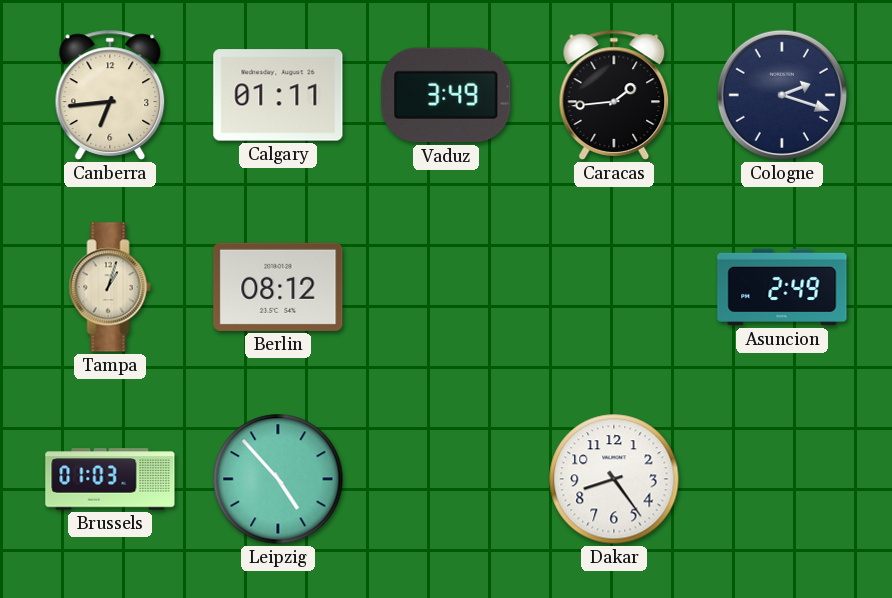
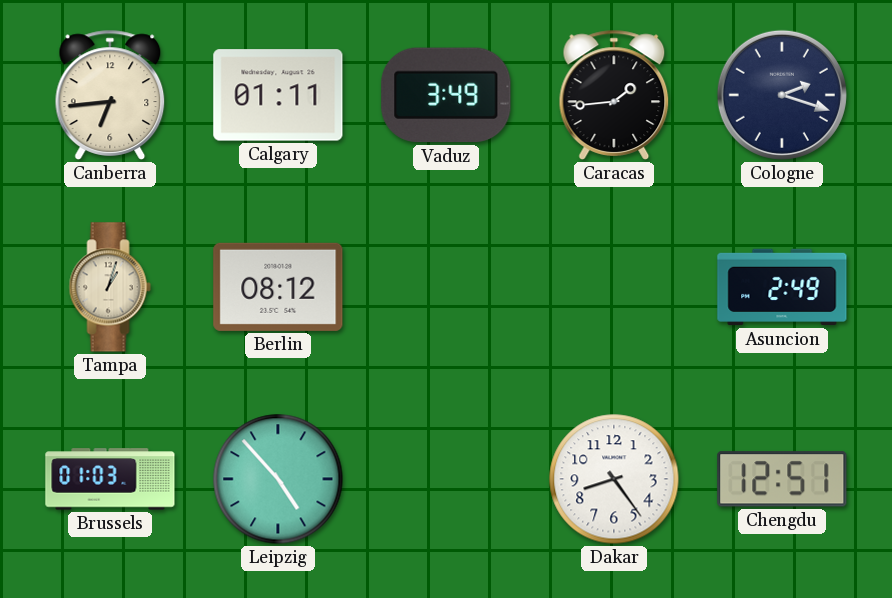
Chengdu: none -> 12:51 (782, 479)
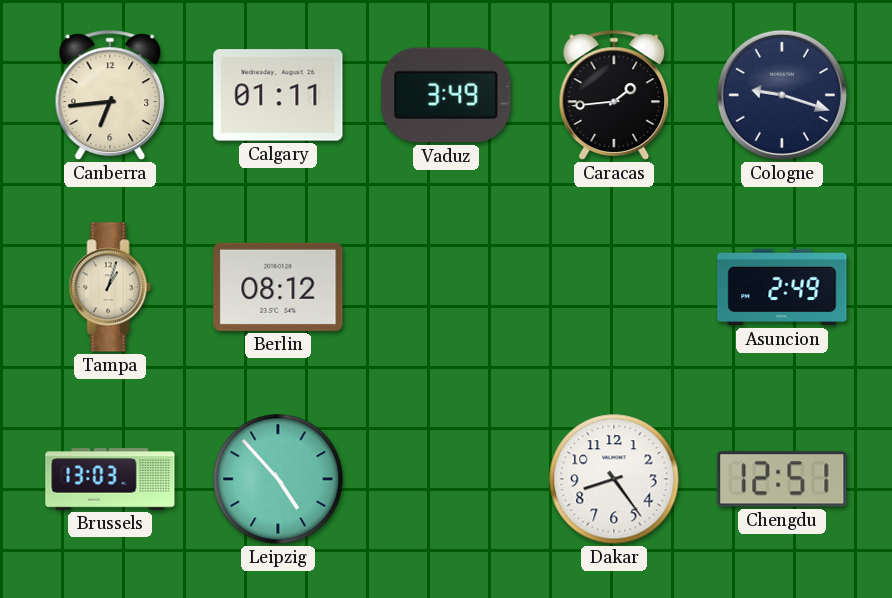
Cologne: 2:18 -> 9:18 (782, 95)
Brussels: 01:03 -> 13:03 (110, 479)
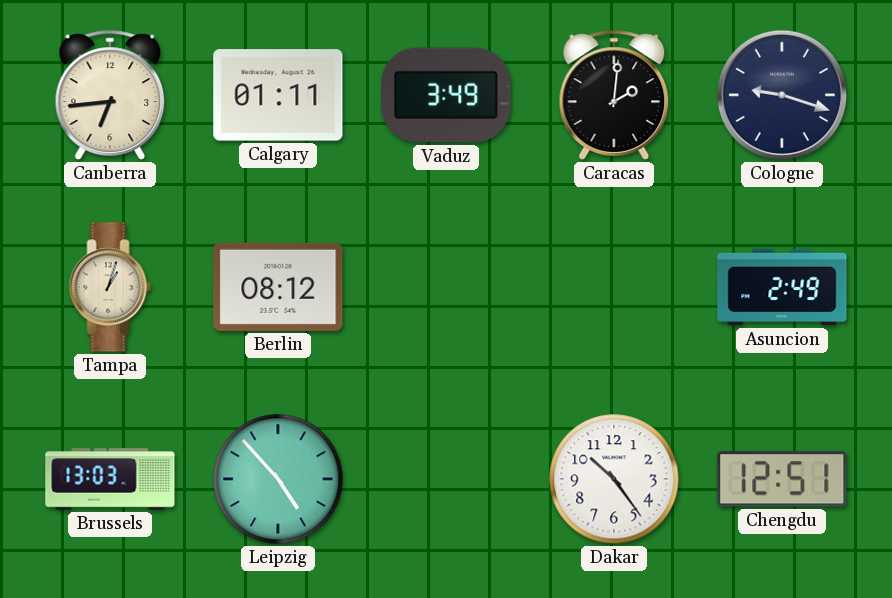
Caracas: 1:44 -> 2:01 (614, 95)
Dakar: 8:24 -> 10:24 (614, 479)
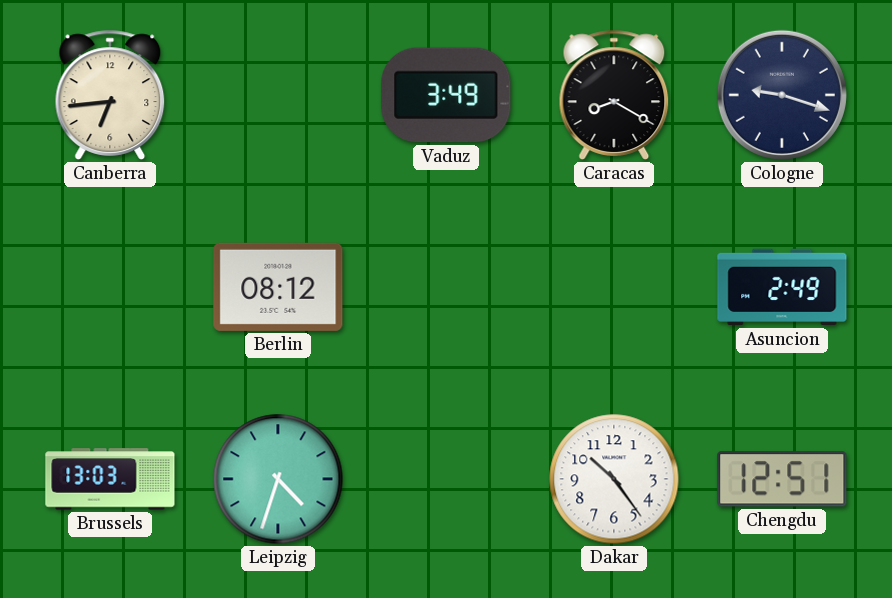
Calgary: 01:11 -> none (278, 95)
Caracas: 2:01 -> 8:20 (614, 95)
Tampa: 1:03 -> none (110, 287)
Leipzig: 4:53 -> 4:33 (278, 479)
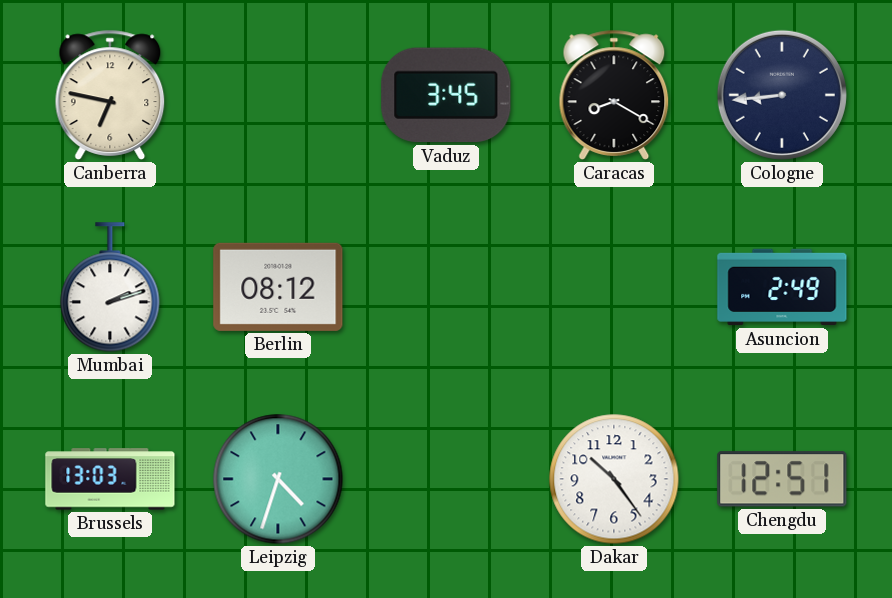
Canberra: 6:44 -> 6:47 (110, 95)
Vaduz: 3:49 -> 3:45 (446, 95)
Cologne: 9:18 -> 8:44 (782, 95)
Mumbai: none -> 2:12 (110, 287)
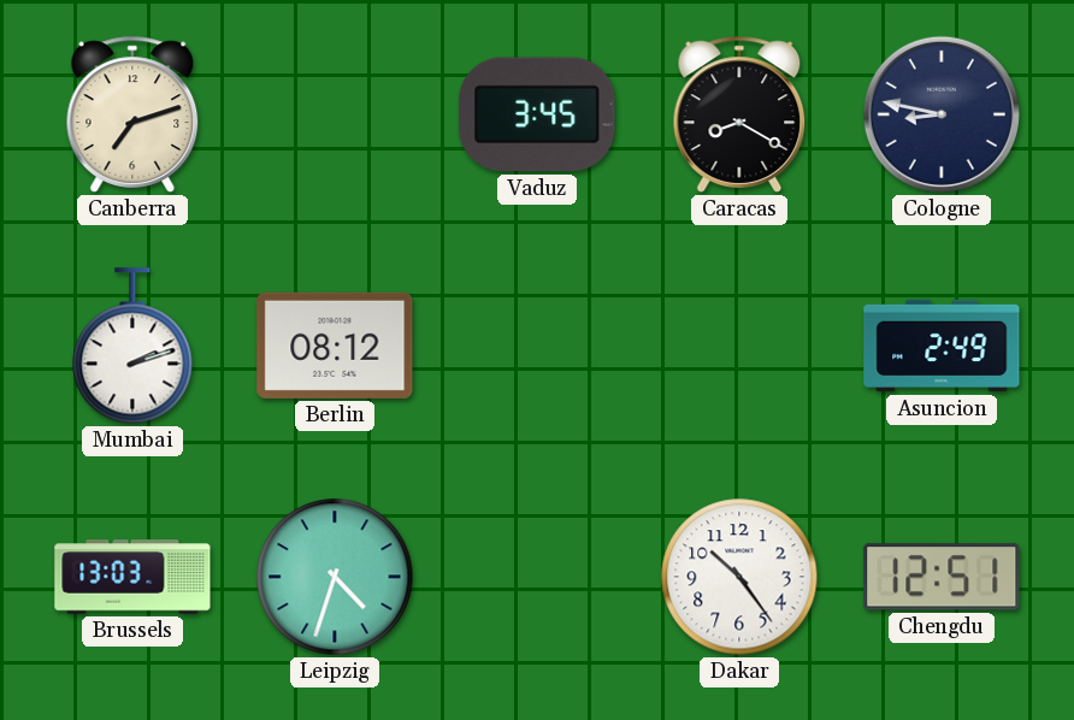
Canberra: 6:47 -> 7:12 (132, 114)
Cologne: 8:44 -> 8:47 (942, 114)
